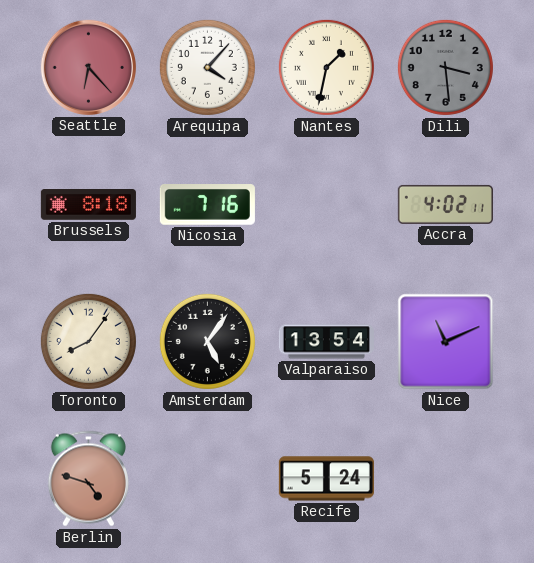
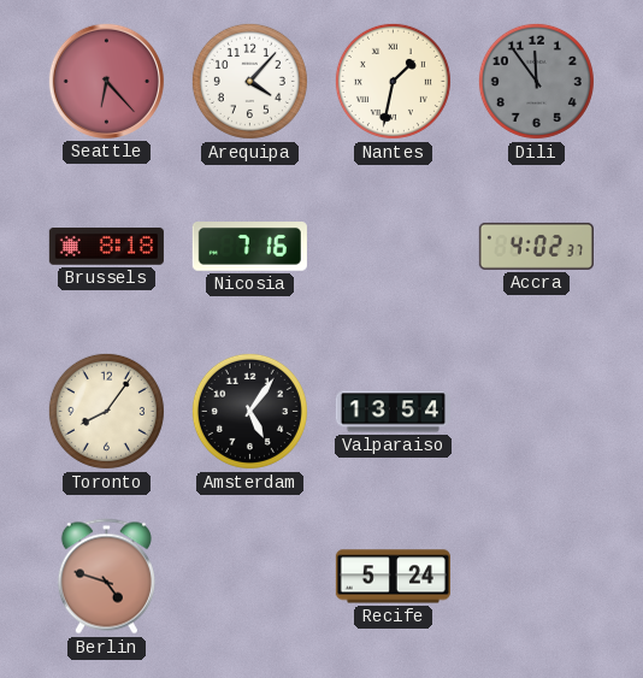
Dili: 3:29 -> 11:54 (536, 81)
Accra: 4:02:11 -> 4:02:37 (536, 246)
Nice: 11:11 -> none (446, 342)
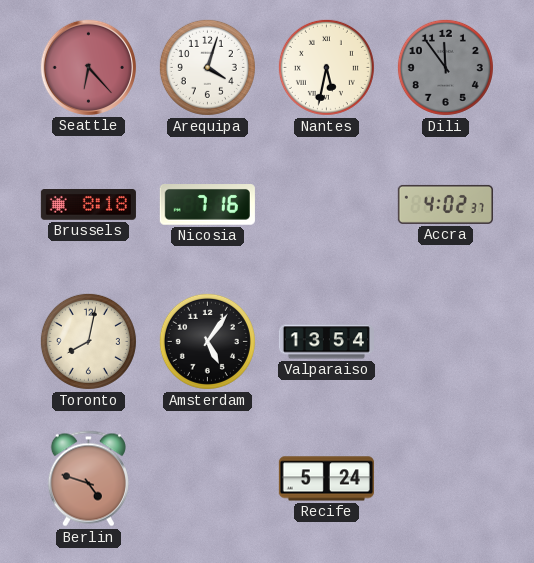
Arequipa: 4:07 -> 4:03 (207, 67)
Nantes: 1:32 -> 5:32 (326, 67)
Toronto: 8:06 -> 8:02 (88, 341)
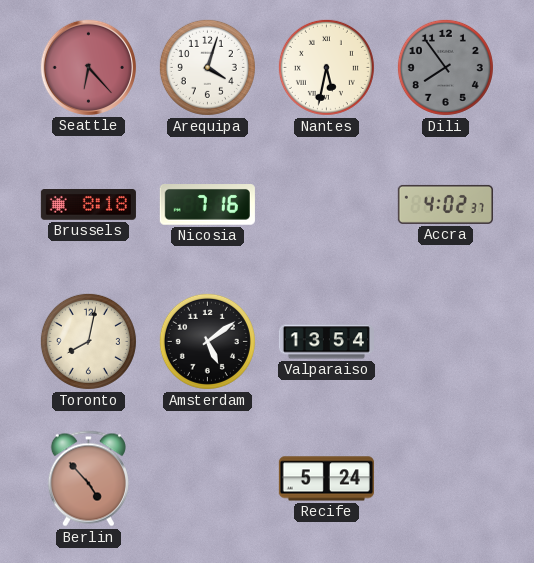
Dili: 11:54 -> 7:54 (445, 67)
Amsterdam: 5:06 -> 5:09 (207, 341)
Berlin: 4:48 -> 4:53 (88, 479)
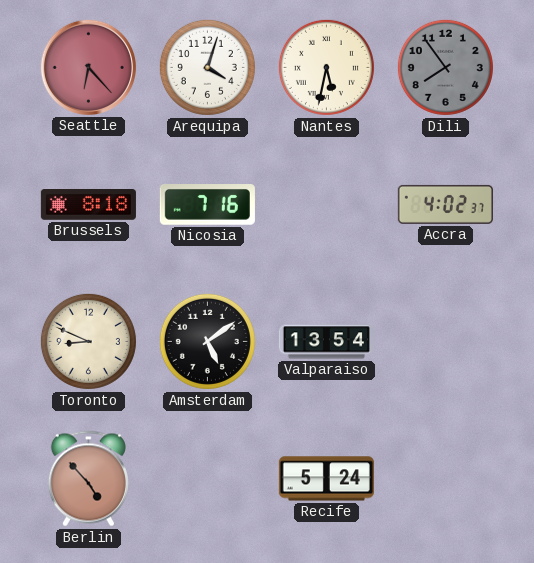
Toronto: 8:02 -> 8:49 (88, 341)
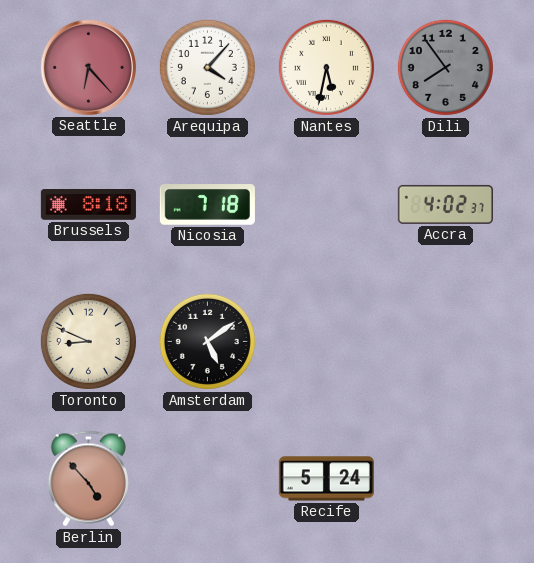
Arequipa: 4:03 -> 4:07 (207, 67)
Nicosia: 7:16 -> 7:18 (207, 205)
Valparaiso: 13:54 -> none (326, 342)
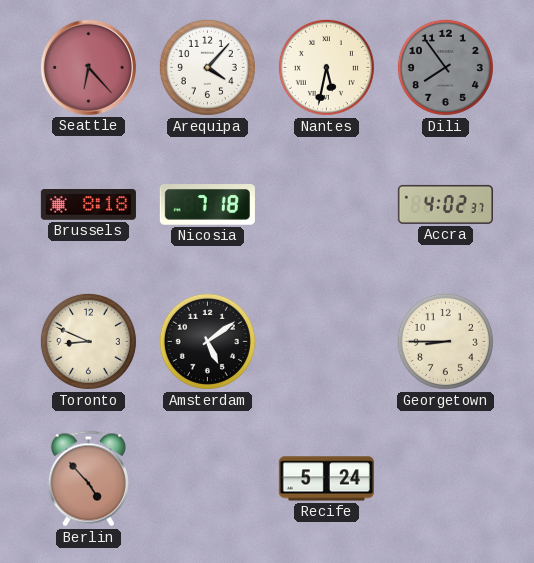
Georgetown: none -> 8:45 (445, 341)
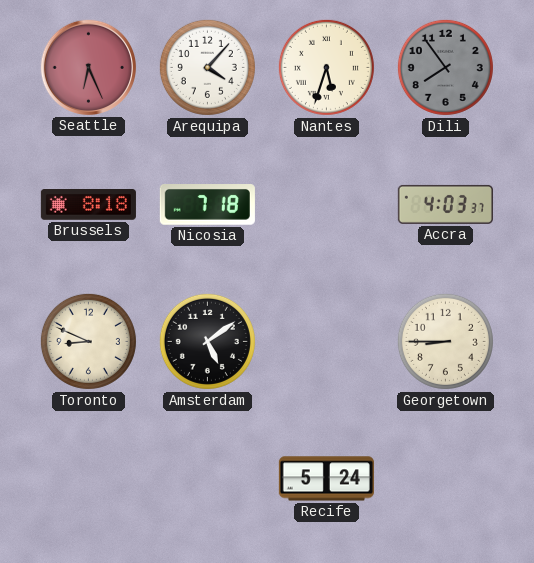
Seattle: 6:23 -> 6:26 (88, 67)
Nantes: 5:32 -> 5:33 (326, 67)
Accra: 4:02 -> 4:03 (445, 204)
Berlin: 4:53 -> none (88, 479)
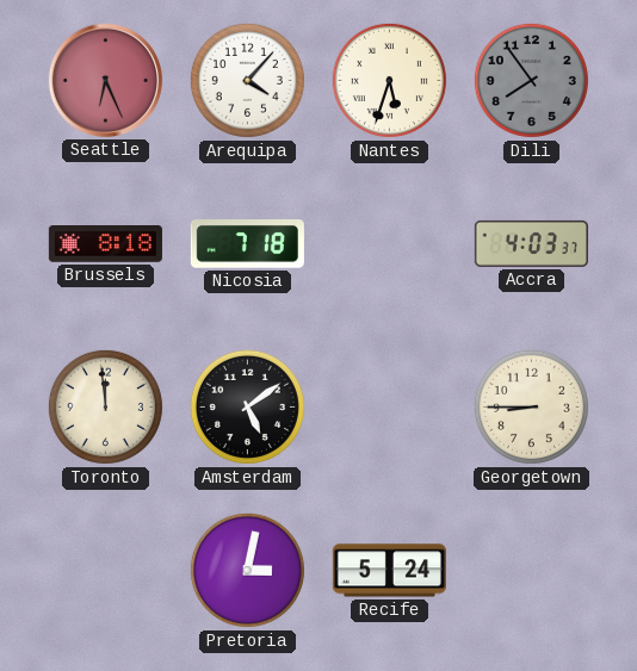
Toronto: 8:49 -> 11:59 (105, 406)
Pretoria: none -> 3:02 (247, 570)
